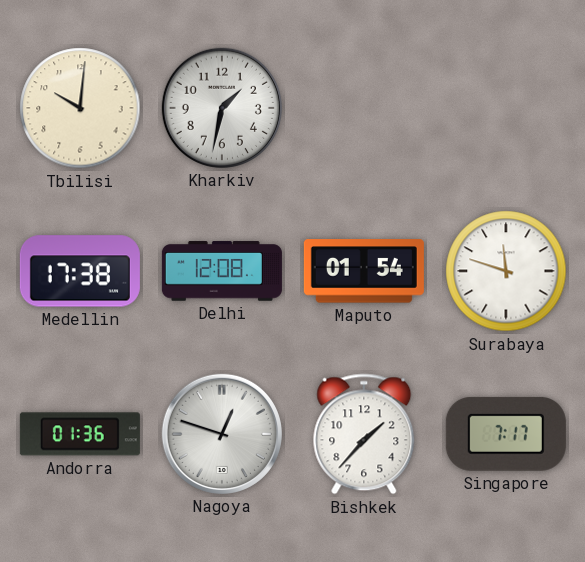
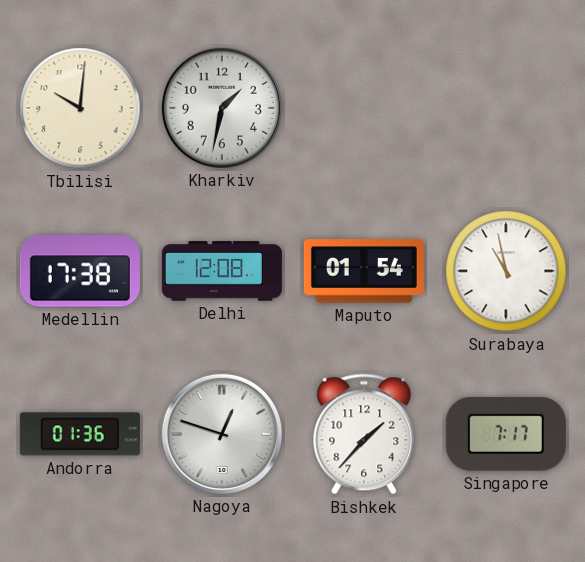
Surabaya: 11:48 -> 10:58 (506, 271)
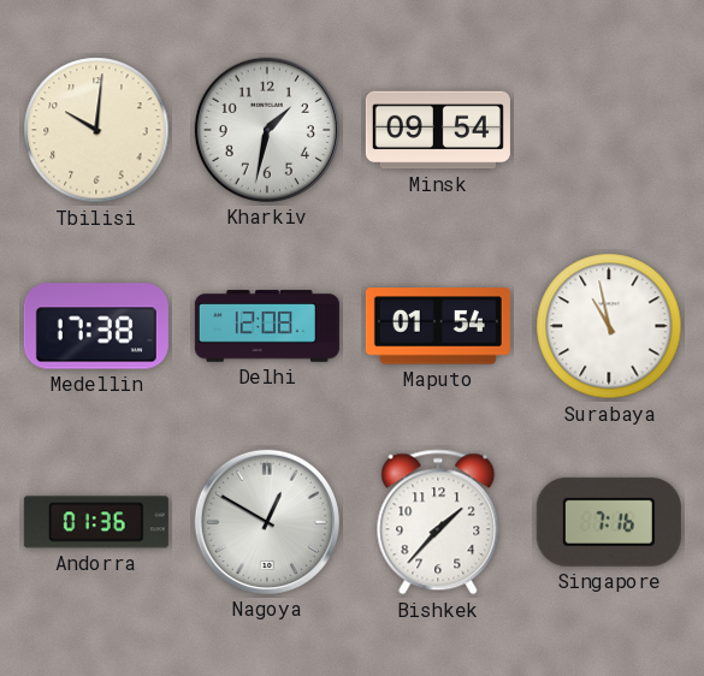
Minsk: none -> 09:54 (438, 130)
Nagoya: 12:48 -> 12:50 (267, 522)
Singapore: 7:17 -> 7:16 (609, 522)
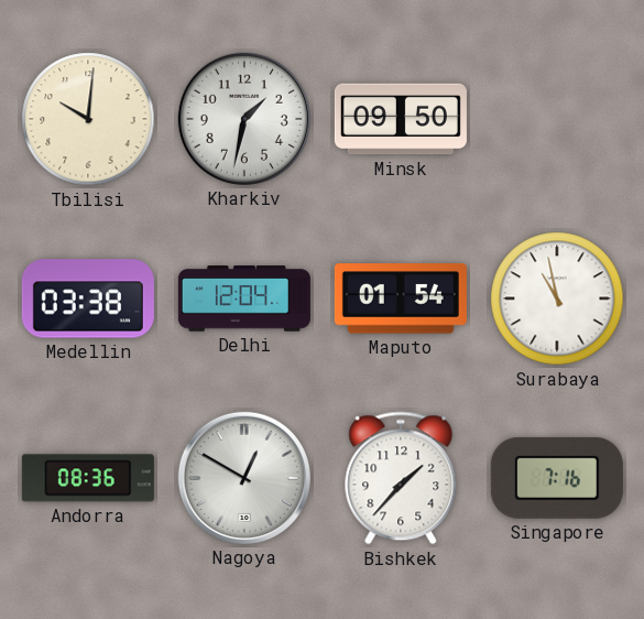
Minsk: 09:54 -> 09:50 (401, 119)
Medellin: 17:38 -> 03:38 (88, 298)
Delhi: 12:08 -> 12:04 (244, 298)
Andorra: 01:36 -> 08:36 (88, 478)
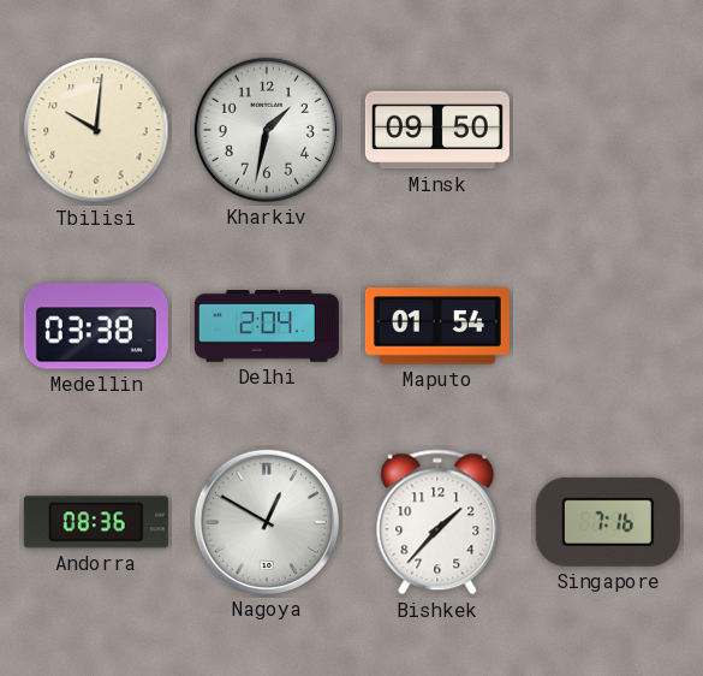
Delhi: 12:04 -> 2:04 (267, 326)
Surabaya: 10:58 -> none (557, 298)
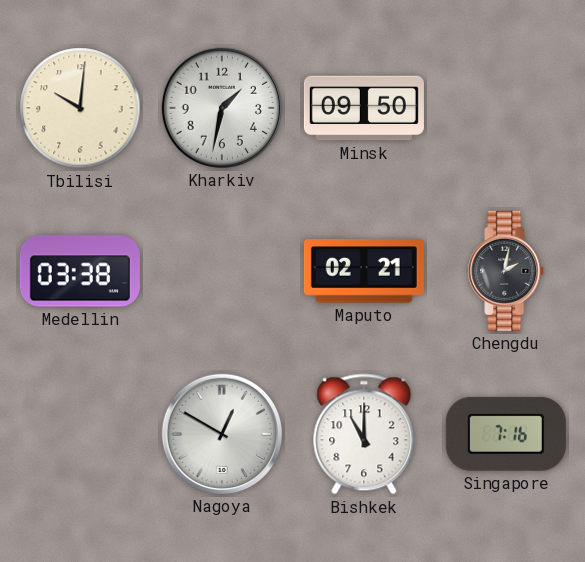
Delhi: 2:04 -> none (267, 326)
Maputo: 01:54 -> 02:21 (364, 271)
Chengdu: none -> 2:02 (506, 271)
Andorra: 08:36 -> none (96, 522)
Bishkek: 1:37 -> 11:00 (364, 434)
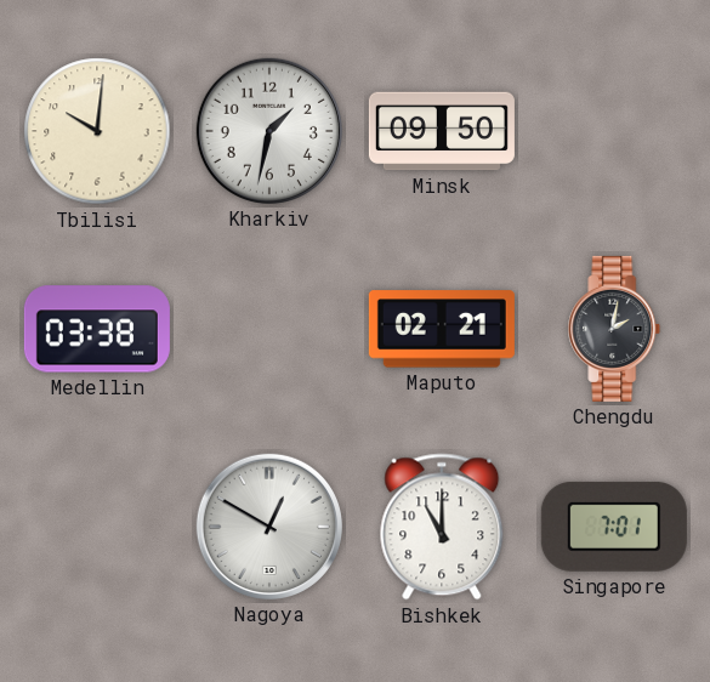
Singapore: 7:16 -> 7:01 (614, 527)
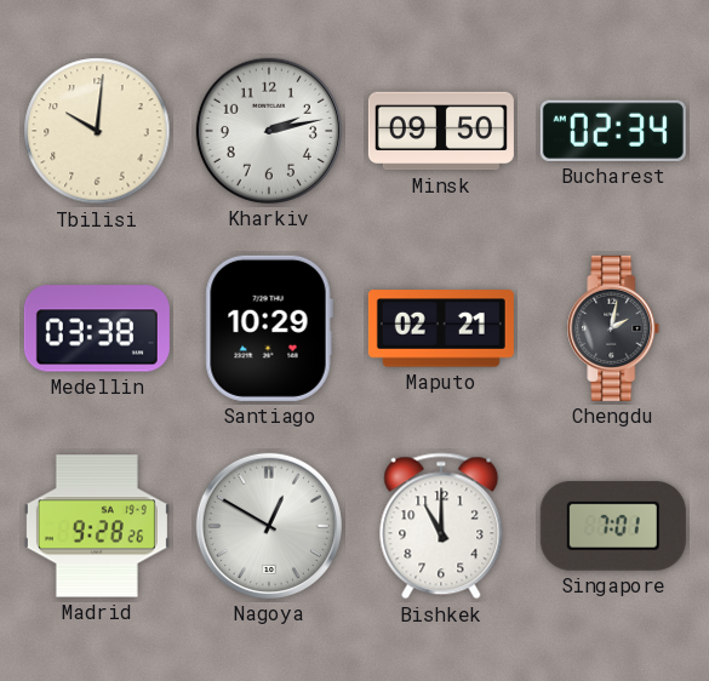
Kharkiv: 1:32 -> 2:13 (269, 131)
Bucharest: none -> 02:34 (613, 131)
Santiago: none -> 10:29 (269, 328)
Madrid: none -> 9:28 (97, 526)
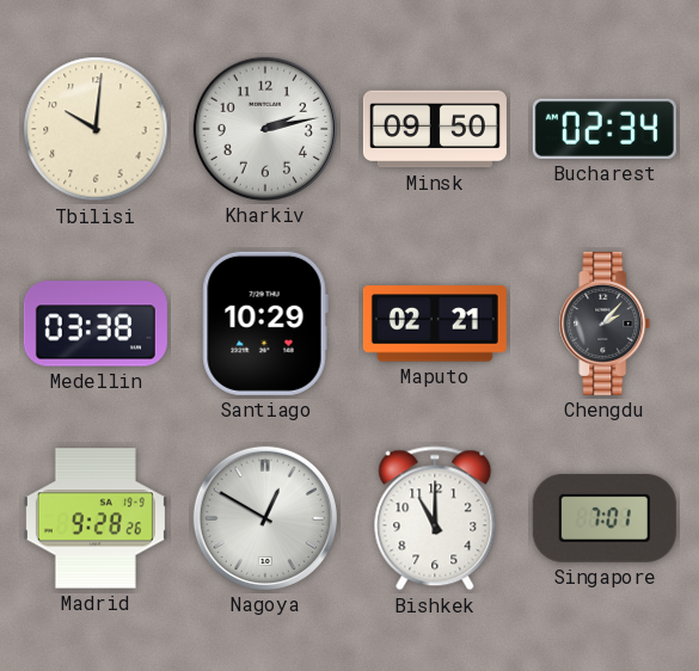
Chengdu: 2:02 -> 2:07 (605, 324)
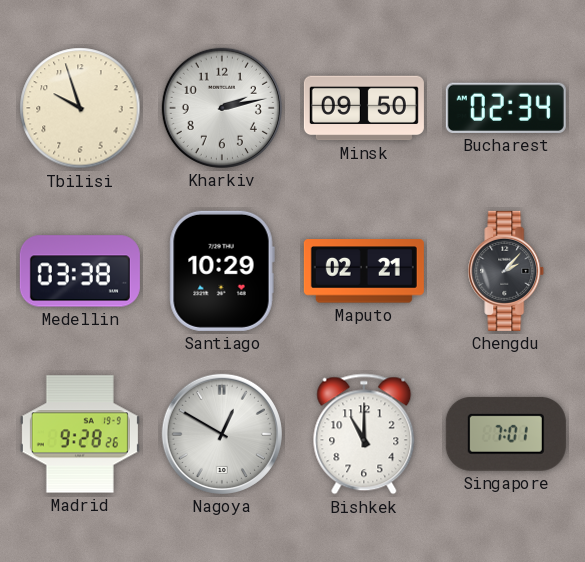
Tbilisi: 10:01 -> 9:57 (80, 108)
